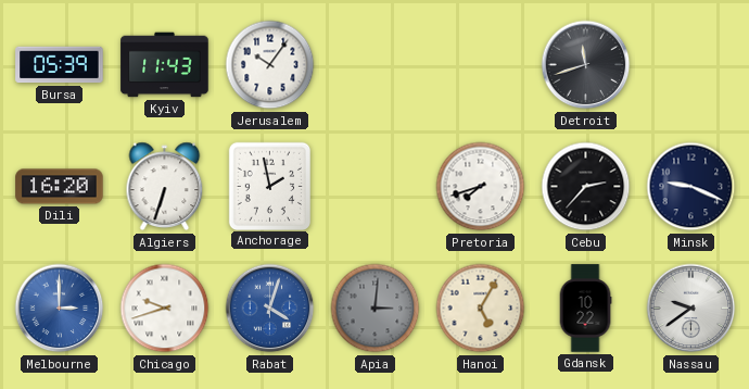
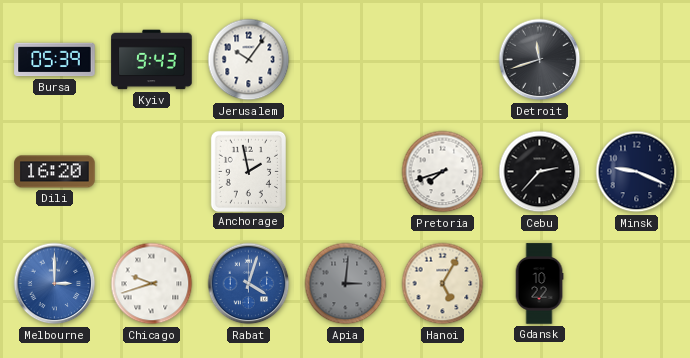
Kyiv: 11:43 -> 9:43 (152, 60)
Algiers: 6:33 -> none (165, 187)
Nassau: 9:39 -> none (691, 309)
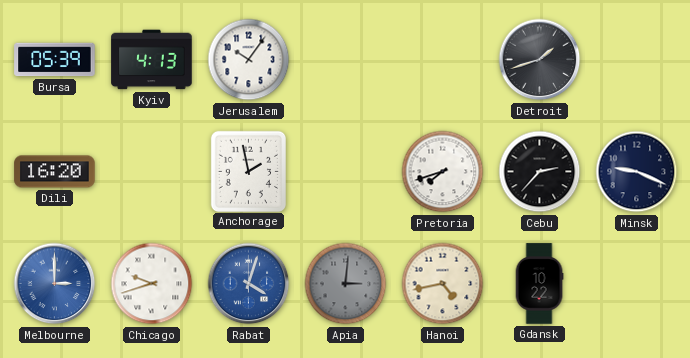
Kyiv: 9:43 -> 4:13 (152, 60)
Detroit: 11:42 -> 1:42 (540, 60)
Hanoi: 5:05 -> 4:43 (443, 284)
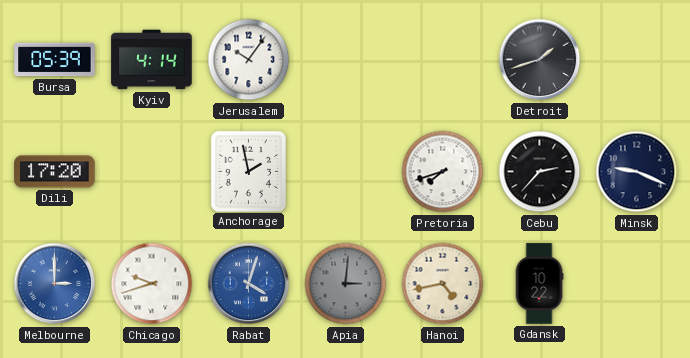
Kyiv: 4:13 -> 4:14 (152, 60)
Dili: 16:20 -> 17:20 (55, 172)
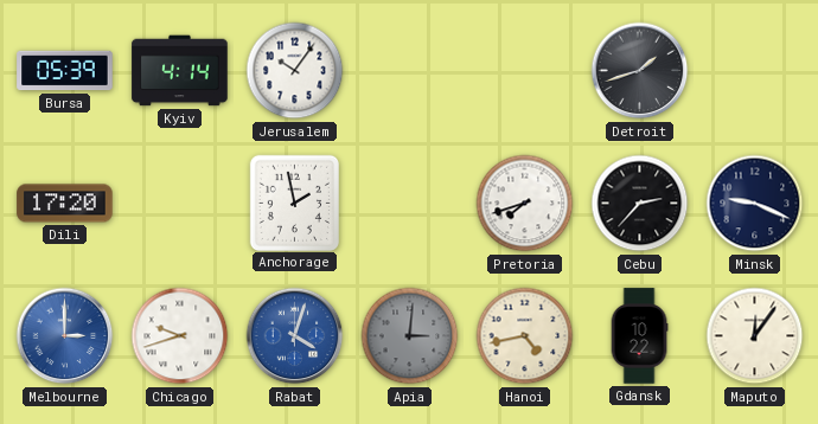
Maputo: none -> 12:06 (755, 336)
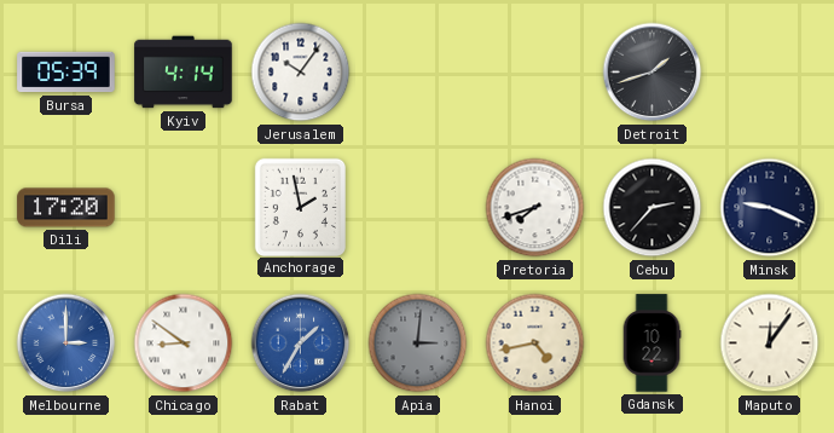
Chicago: 9:42 -> 8:51 (184, 343)
Rabat: 4:03 -> 1:35 (301, 343)
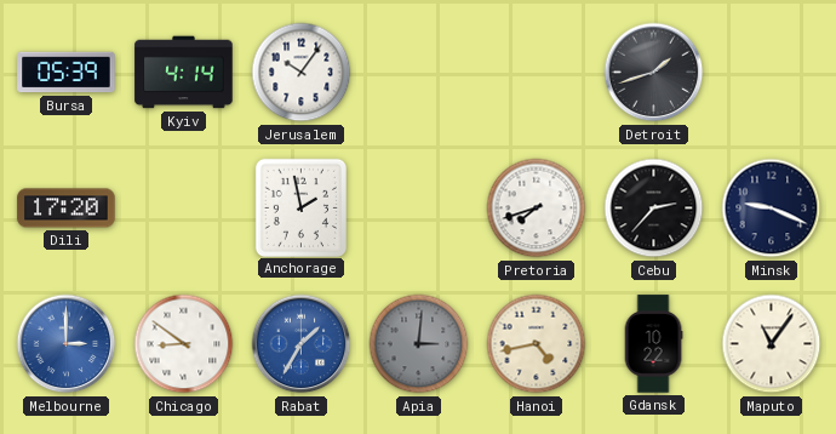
Maputo: 12:06 -> 11:06 (772, 344)
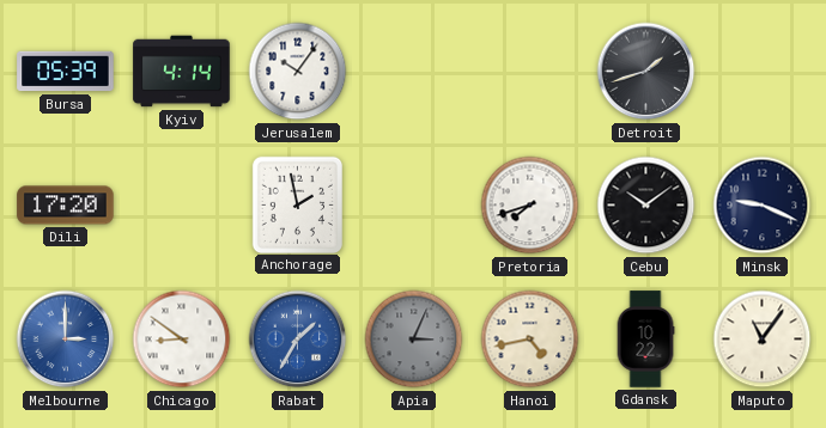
Cebu: 2:37 -> 10:09 (646, 206)
Apia: 3:01 -> 3:04 (414, 340)
